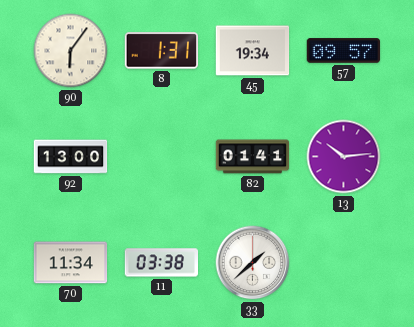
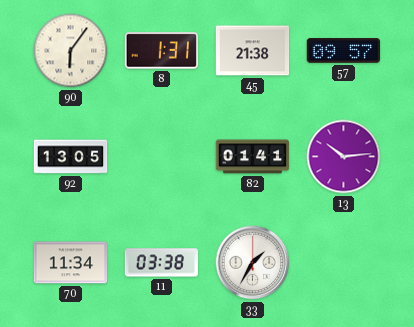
45: 19:34 -> 21:38 (253, 51)
92: 13:00 -> 13:05 (71, 157)
33: 1:38 -> 1:35 (253, 263)
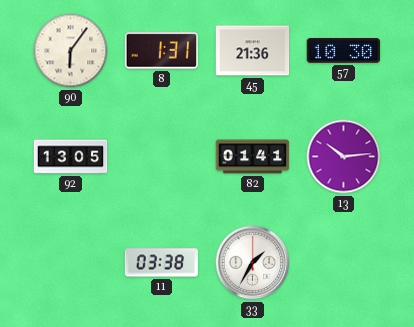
45: 21:38 -> 21:36 (253, 51)
57: 09:57 -> 10:30 (344, 51)
70: 11:34 -> none (71, 263)
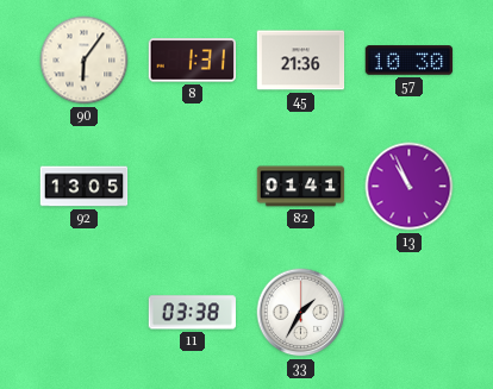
13: 10:14 -> 10:56 (410, 187)
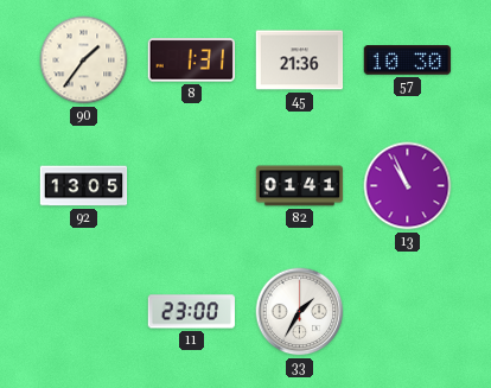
90: 6:06 -> 1:36 (84, 61)
11: 03:38 -> 23:00 (191, 312)
